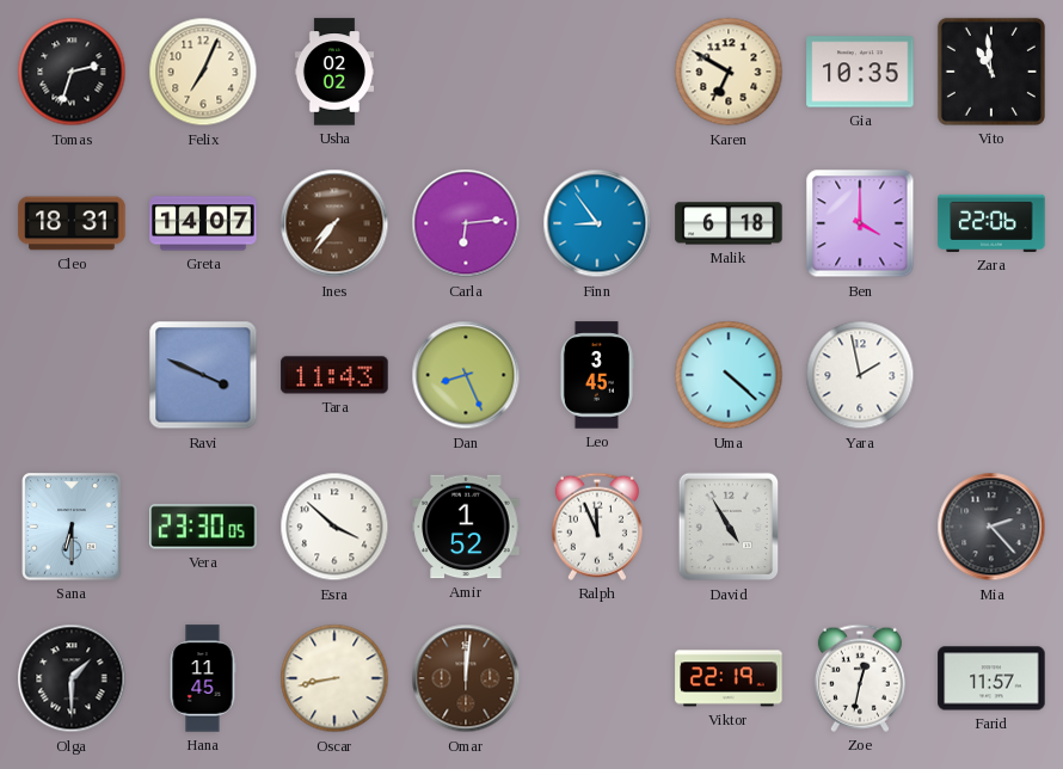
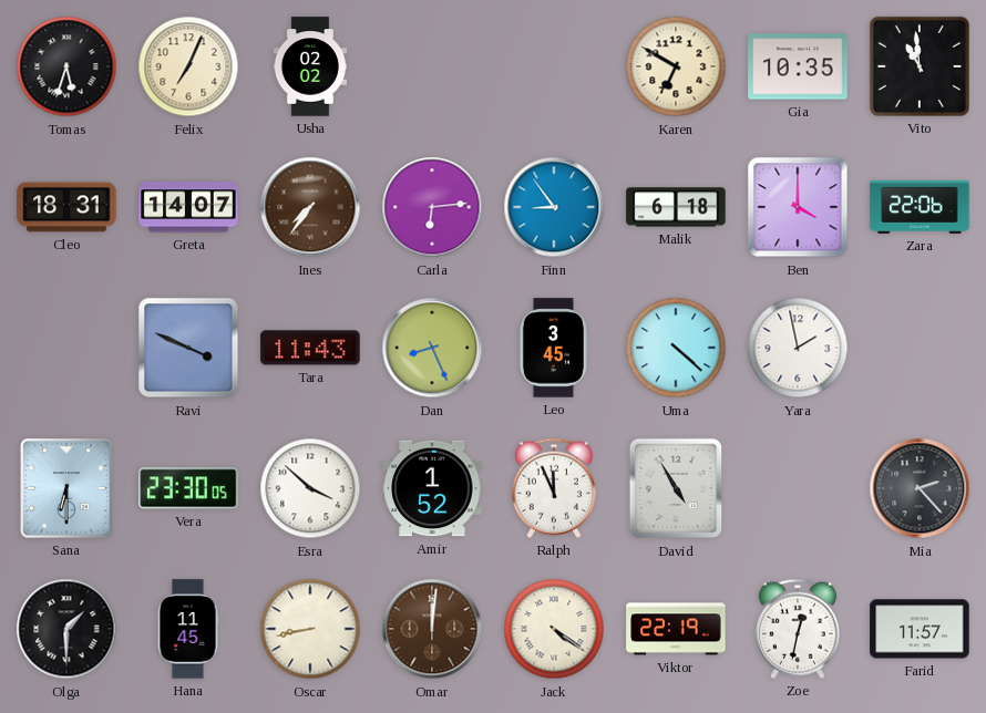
Tomas: 2:33 -> 5:33 (66, 66)
Jack: none -> 4:21 (554, 629)
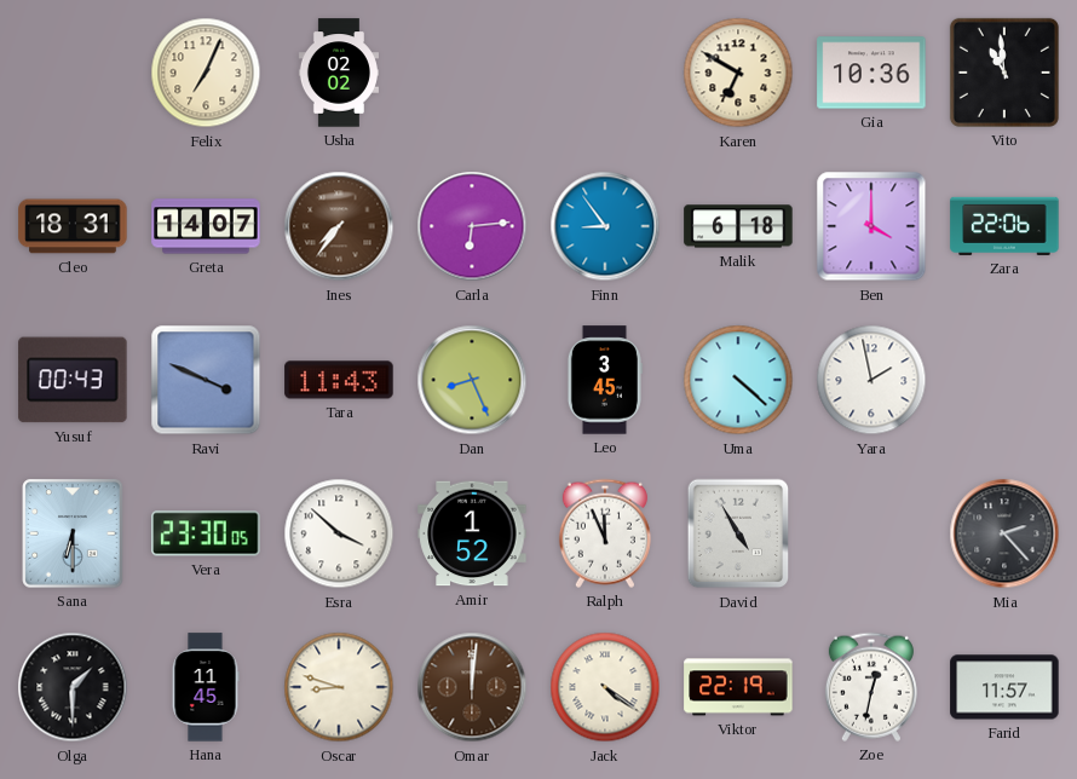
Tomas: 5:33 -> none (66, 66)
Gia: 10:35 -> 10:36 (871, 73)
Yusuf: none -> 00:43 (73, 380)
Oscar: 8:43 -> 8:48 (339, 687)
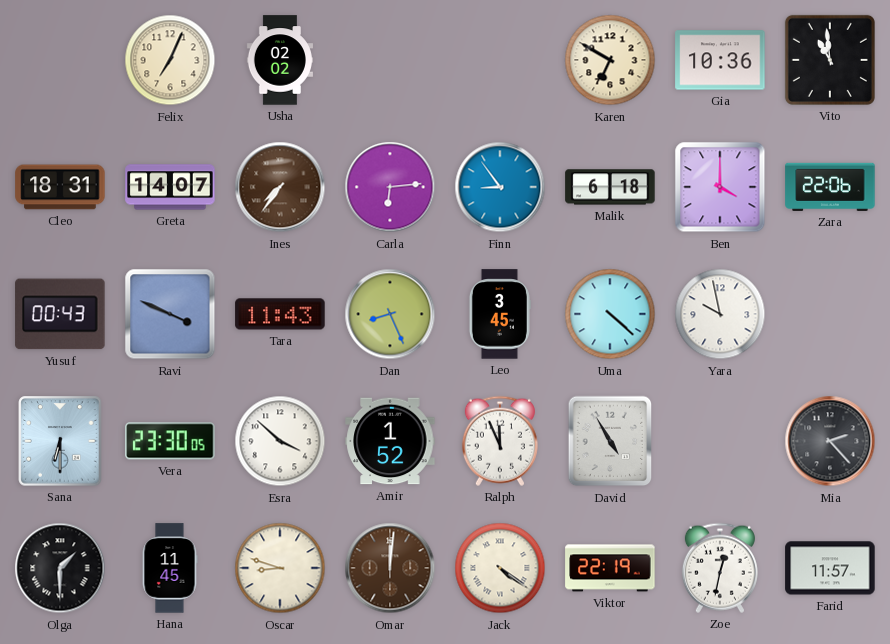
Yara: 1:58 -> 9:58 (720, 314)
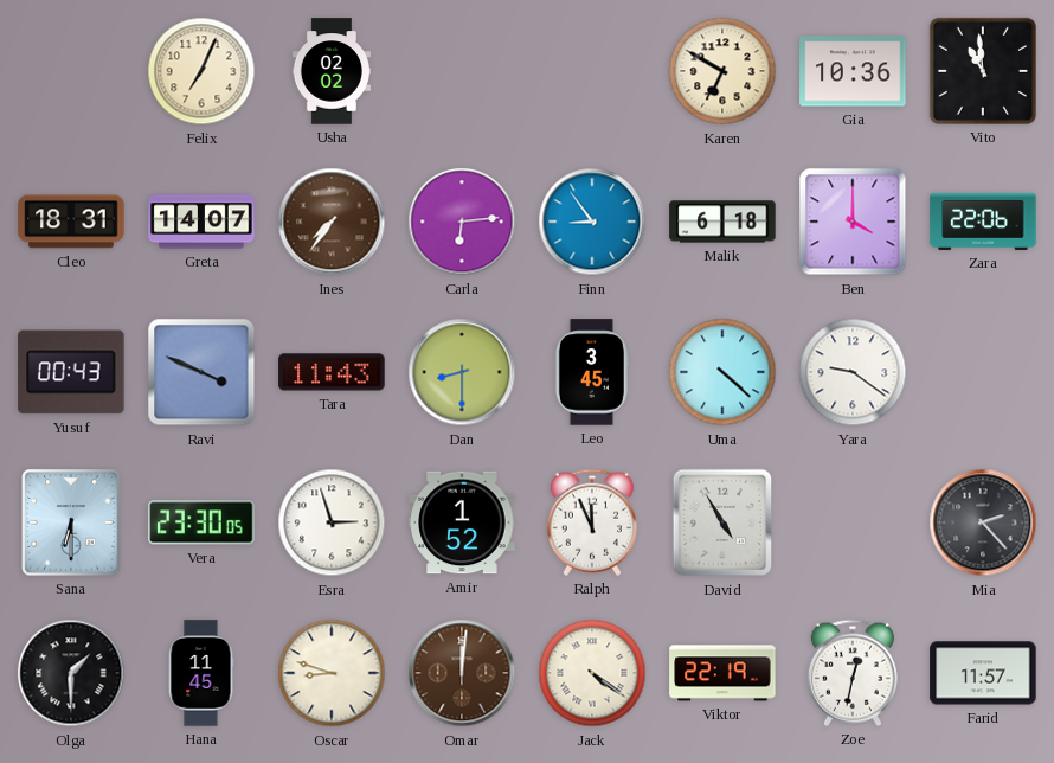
Dan: 8:26 -> 8:30 (462, 372)
Yara: 9:58 -> 9:21 (853, 372)
Esra: 3:52 -> 2:57 (332, 522)
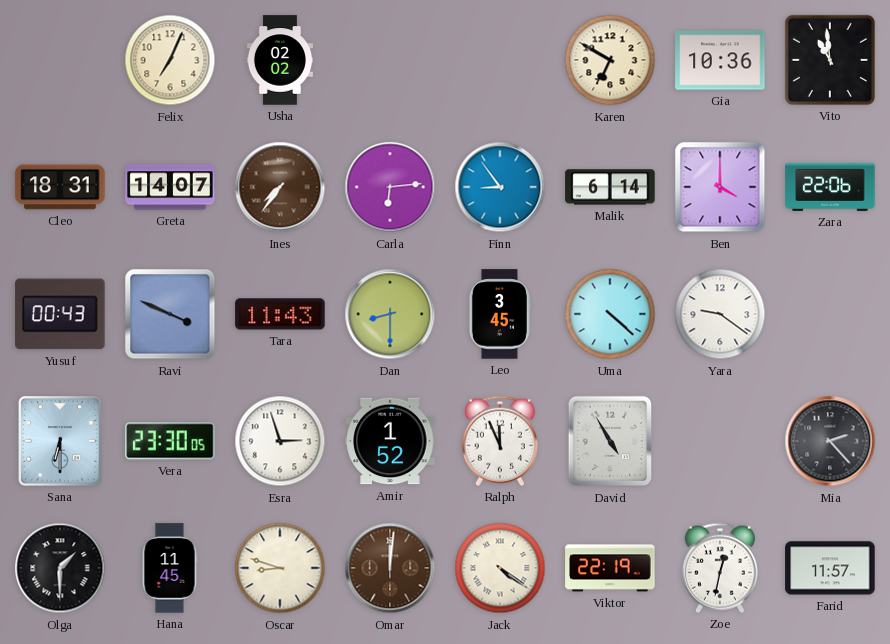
Malik: 6:18 -> 6:14 (610, 187)
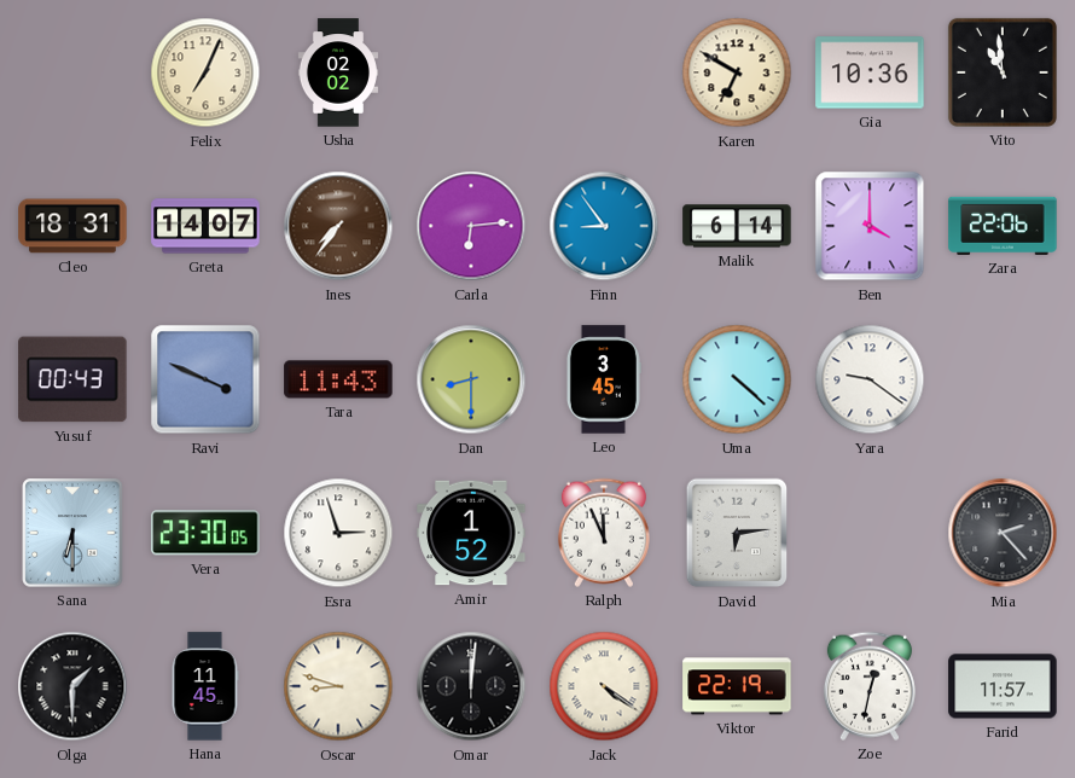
David: 4:55 -> 6:14 (737, 533)
Omar dial: brown -> black (471, 686)
